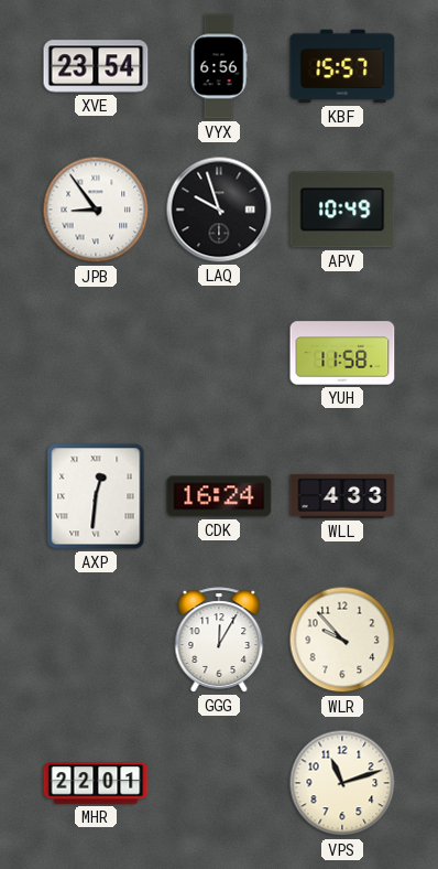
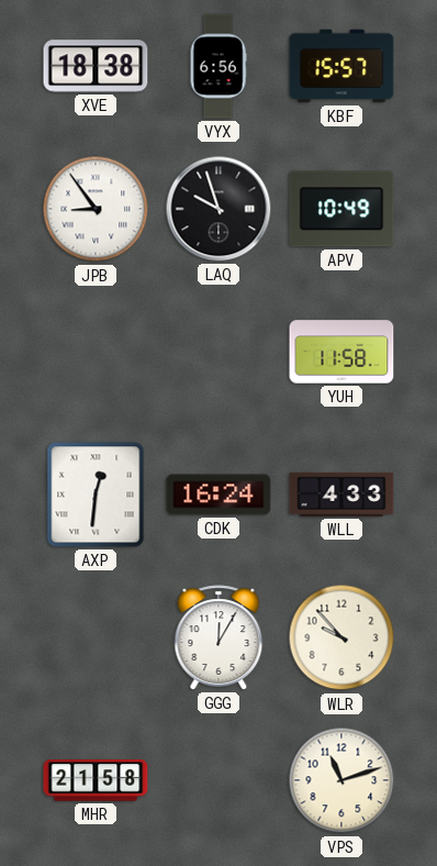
XVE: 23:54 -> 18:38 (96, 66)
MHR: 22:01 -> 21:58 (96, 780)
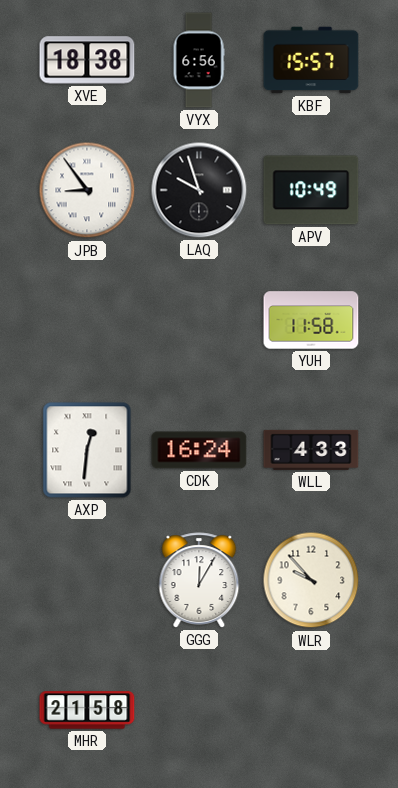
VPS: 11:12 -> none (341, 780)
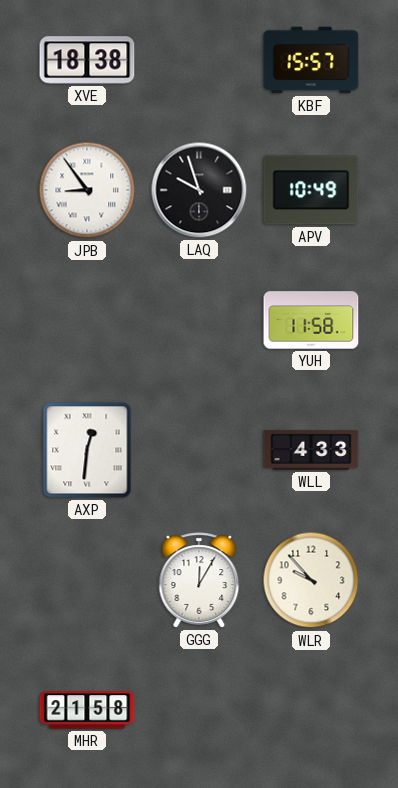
VYX: 6:56 -> none (199, 60)
CDK: 16:24 -> none (199, 450)
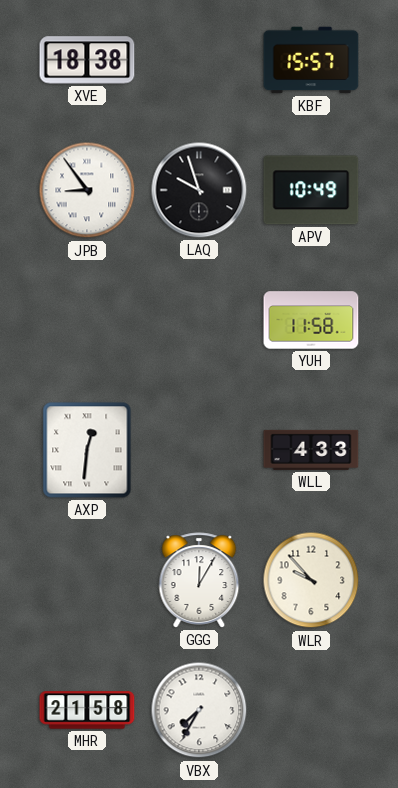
VBX: none -> 7:35 (199, 710)
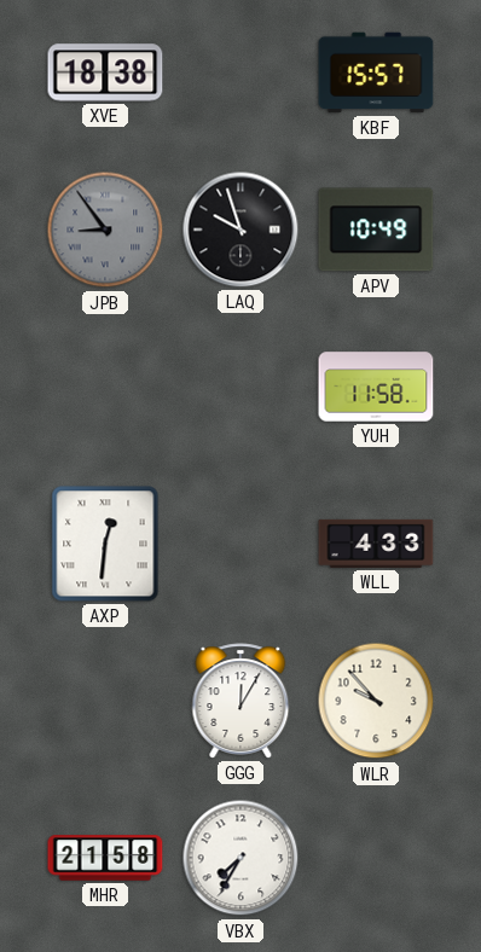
JPB dial: white -> grey (105, 230)
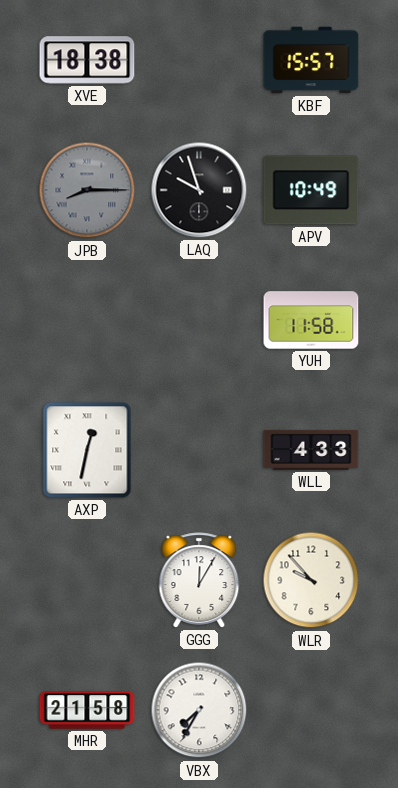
JPB: 8:54 -> 8:15 (87, 190)
AXP: 12:31 -> 12:32 (87, 450)
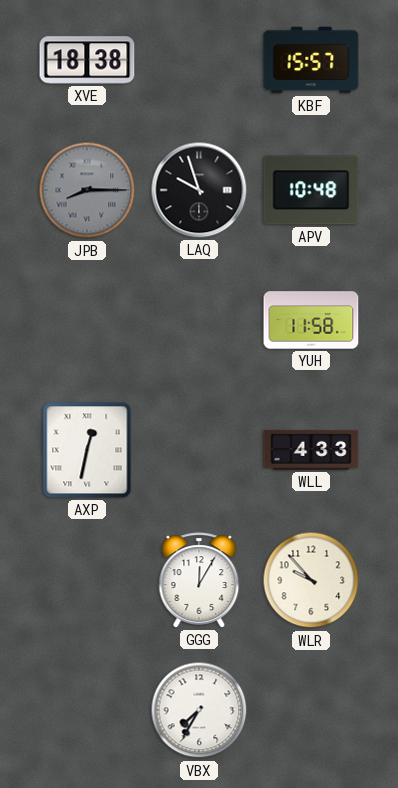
APV: 10:49 -> 10:48 (311, 190)
MHR: 21:58 -> none (87, 710)
